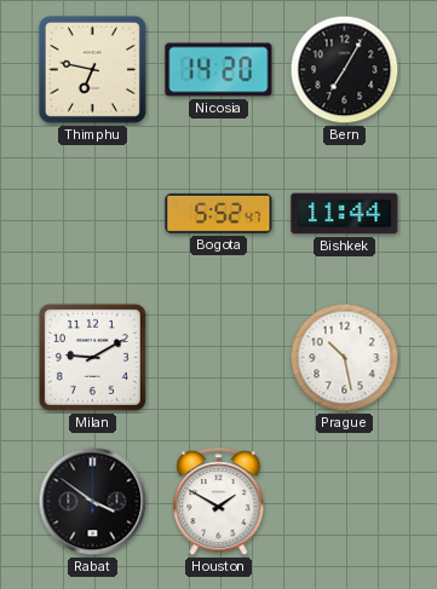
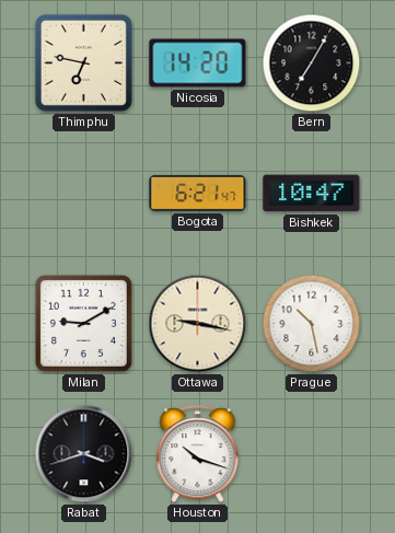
Bogota: 5:52 -> 6:21 (198, 193)
Bishkek: 11:44 -> 10:47 (312, 194)
Ottawa: none -> 9:17 (198, 324)
Rabat: 3:51 -> 3:42 (84, 454)
Houston: 1:50 -> 10:18 (198, 454)
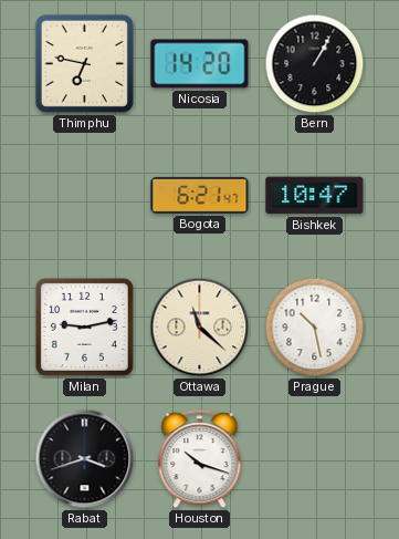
Bern: 7:05 -> 1:05 (315, 64)
Milan: 9:10 -> 9:13 (84, 326)
Ottawa: 9:17 -> 11:22 (200, 328)
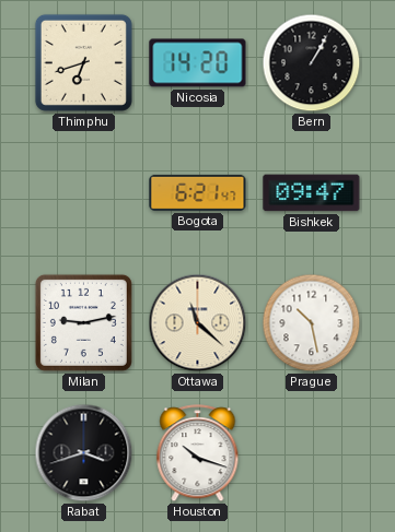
Thimphu: 6:47 -> 6:42 (83, 62)
Bishkek: 10:47 -> 09:47 (312, 193)
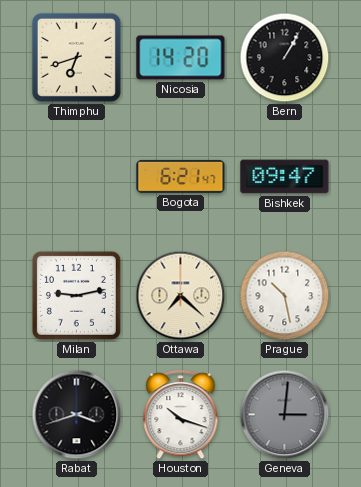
Ottawa: 11:22 -> 7:22 (181, 296)
Geneva: none -> 3:01 (285, 415)
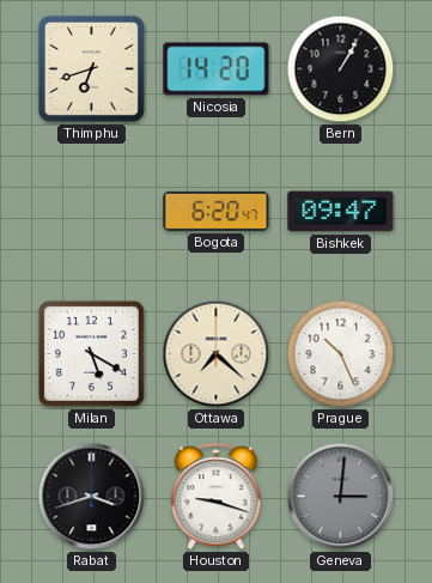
Bogota: 6:21 -> 6:20 (217, 211)
Milan: 9:13 -> 5:20 (91, 353)
Prague: 10:28 -> 10:26 (341, 354)
Houston: 10:18 -> 9:18 (217, 497)
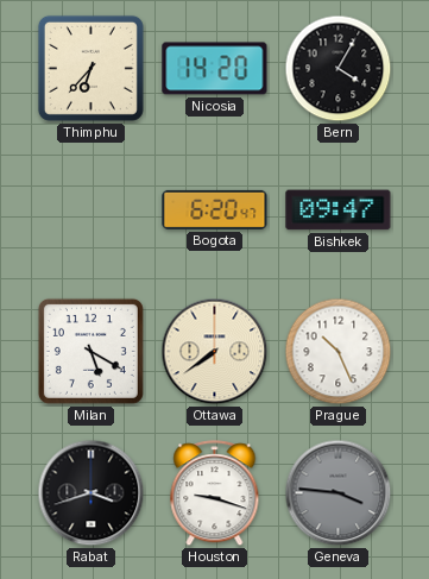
Thimphu: 6:42 -> 6:37 (90, 68)
Bern: 1:05 -> 4:05 (339, 69)
Ottawa: 7:22 -> 7:39 (215, 352)
Geneva: 3:01 -> 3:46 (339, 493)
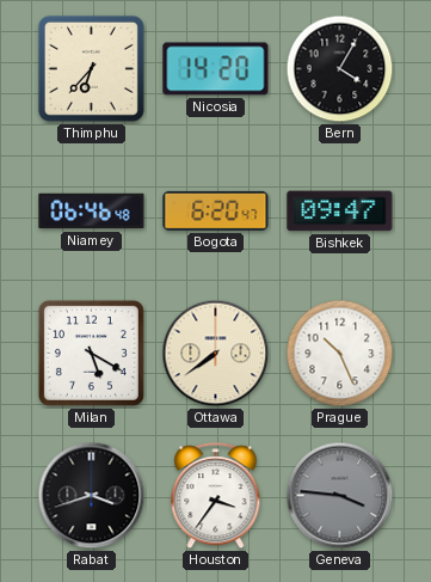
Niamey: none -> 06:46 (92, 212)
Houston: 9:18 -> 3:36 (216, 496)
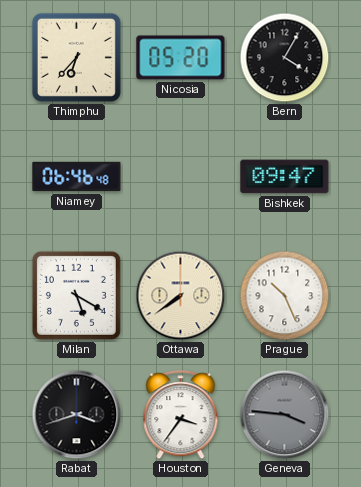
Nicosia: 14:20 -> 05:20 (181, 58)
Bogota: 6:20 -> none (216, 210)
